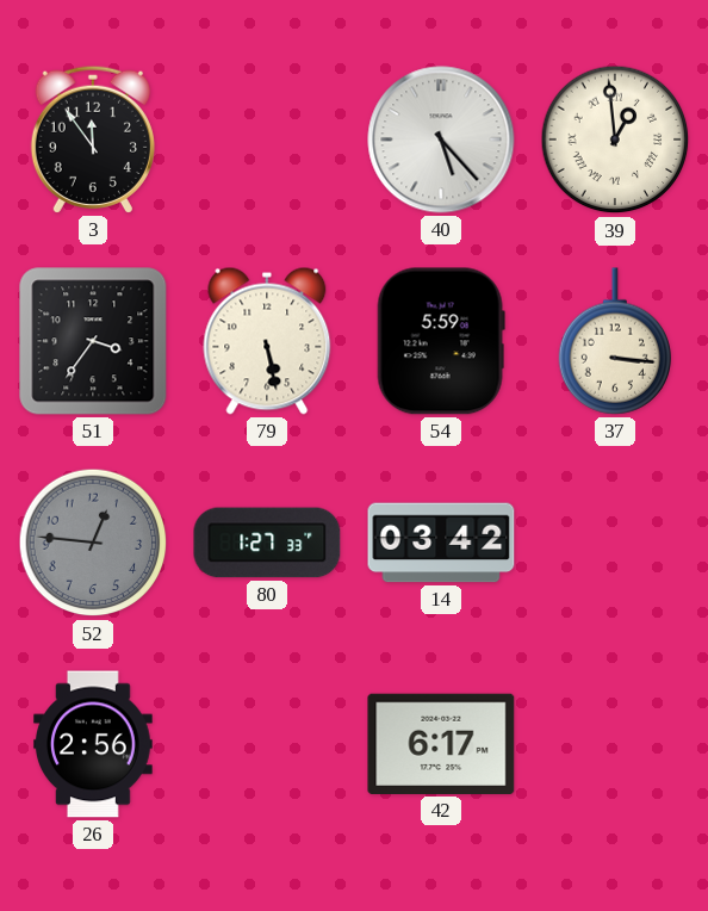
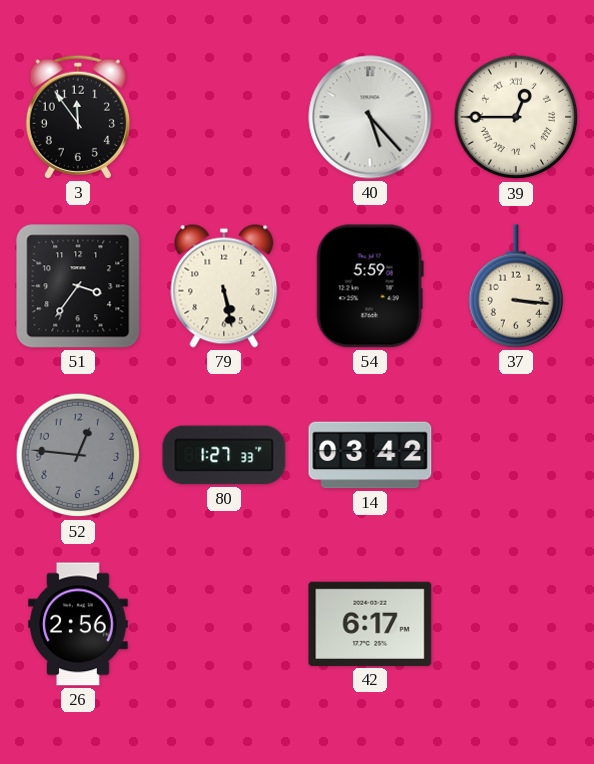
39: 12:59 -> 12:45 (516, 117)
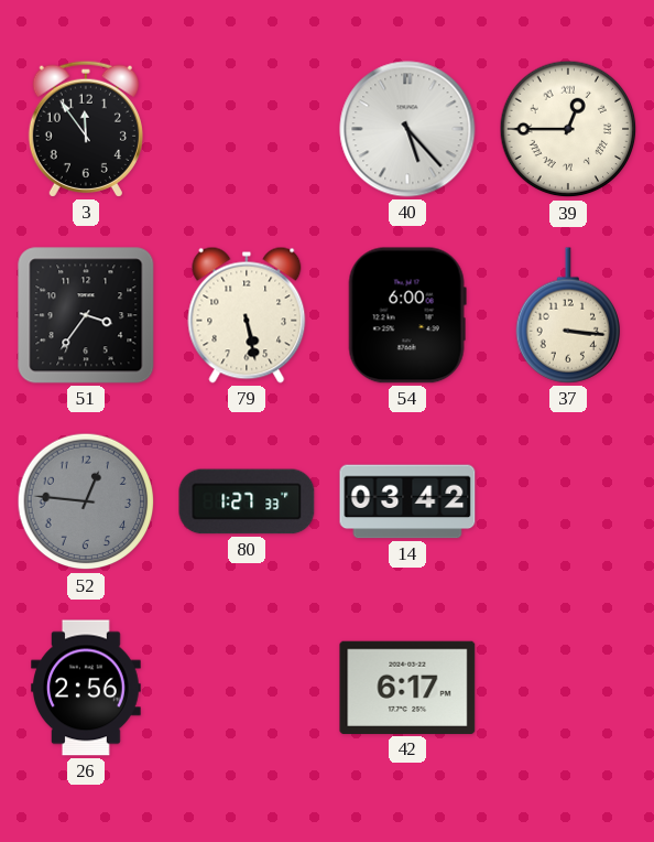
54: 5:59 -> 6:00 (407, 315)
